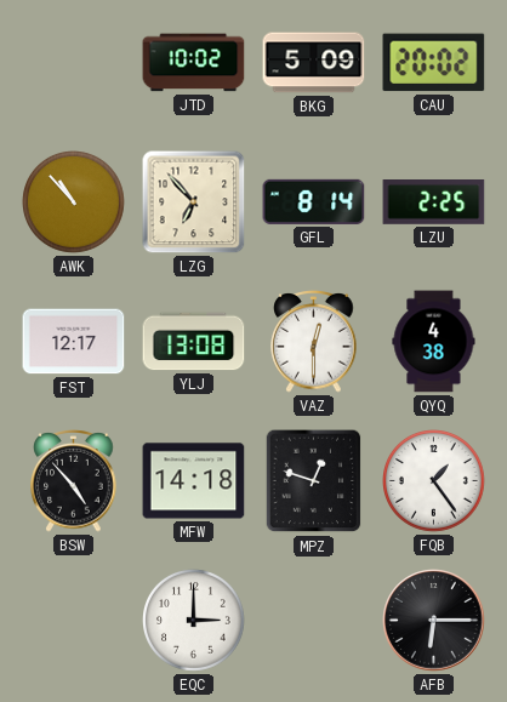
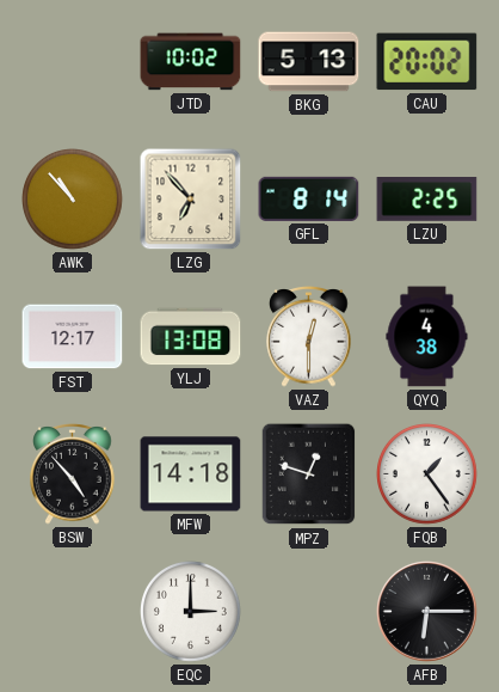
BKG: 5:09 -> 5:13 (309, 62)
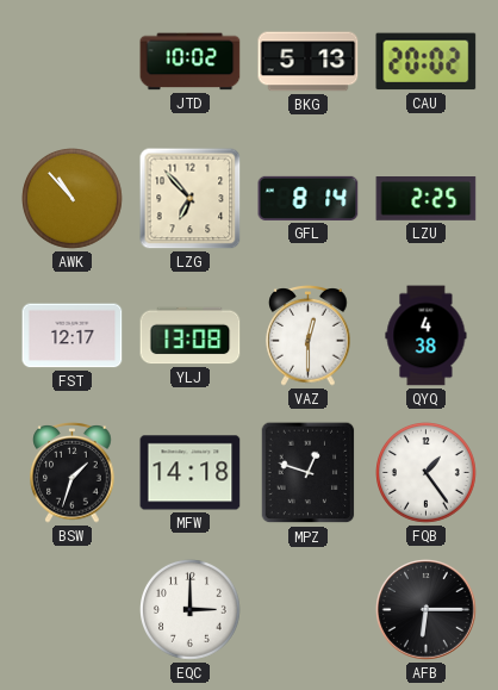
BSW: 4:53 -> 1:33 (73, 473)
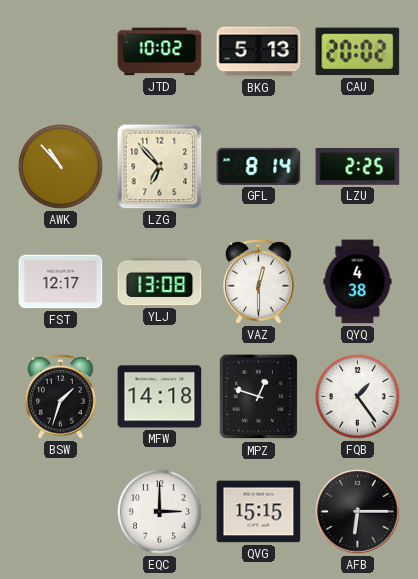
QVG: none -> 15:15 (259, 512)
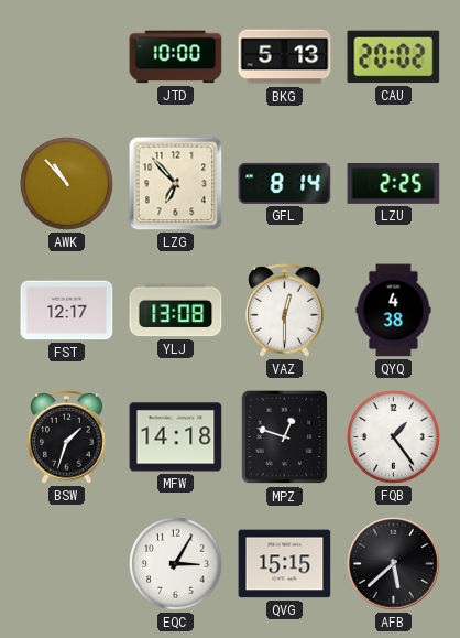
JTD: 10:02 -> 10:00 (176, 57)
EQC: 3:00 -> 3:05 (176, 564)
AFB: 6:15 -> 5:38 (394, 564)
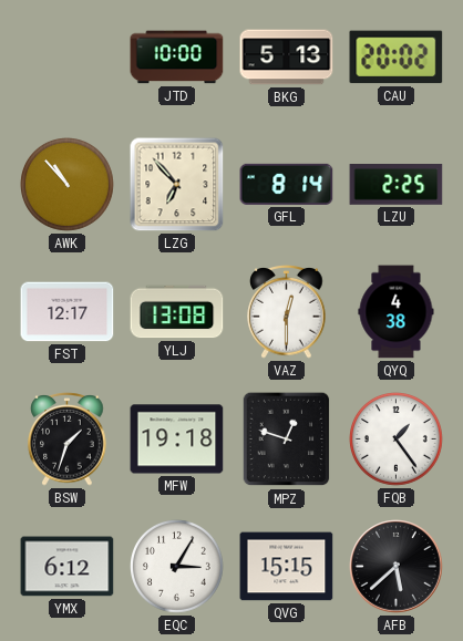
MFW: 14:18 -> 19:18 (177, 440)
YMX: none -> 6:12 (68, 567)
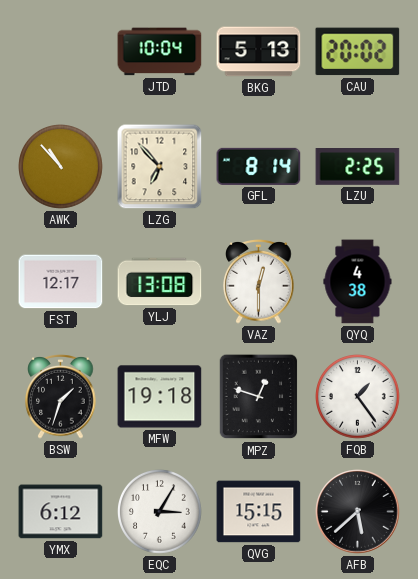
JTD: 10:00 -> 10:04 (160, 52)
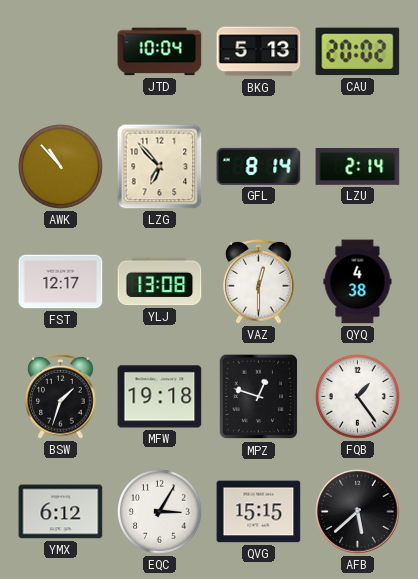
LZU: 2:25 -> 2:14 (358, 167)
